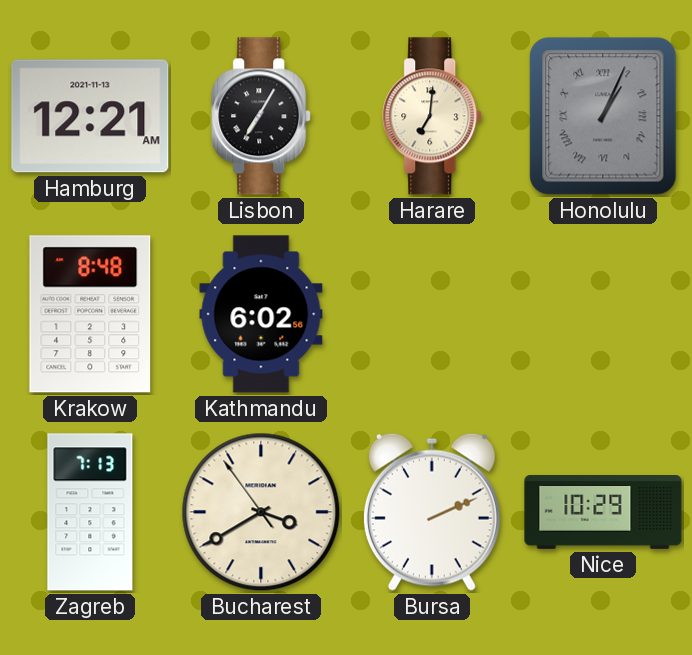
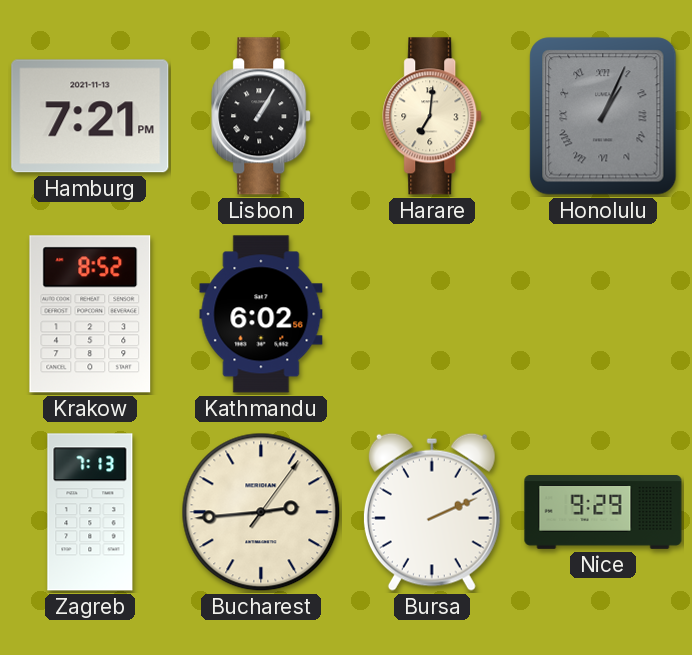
Hamburg: 12:21 -> 7:21 (90, 116)
Lisbon: 7:05 -> 1:05 (262, 116)
Krakow: 8:48 -> 8:52 (90, 314)
Bucharest: 3:39 -> 2:44 (261, 512)
Nice: 10:29 -> 9:29 (603, 513)
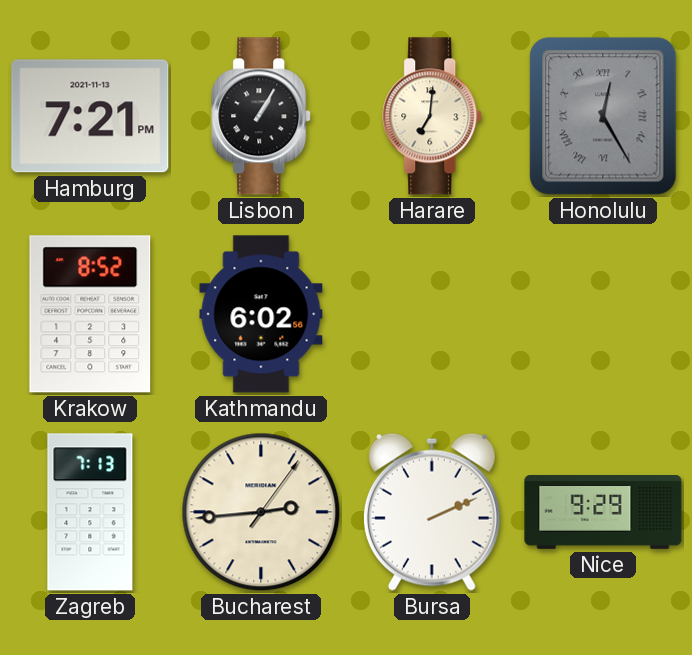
Honolulu: 1:04 -> 12:25 (603, 116)
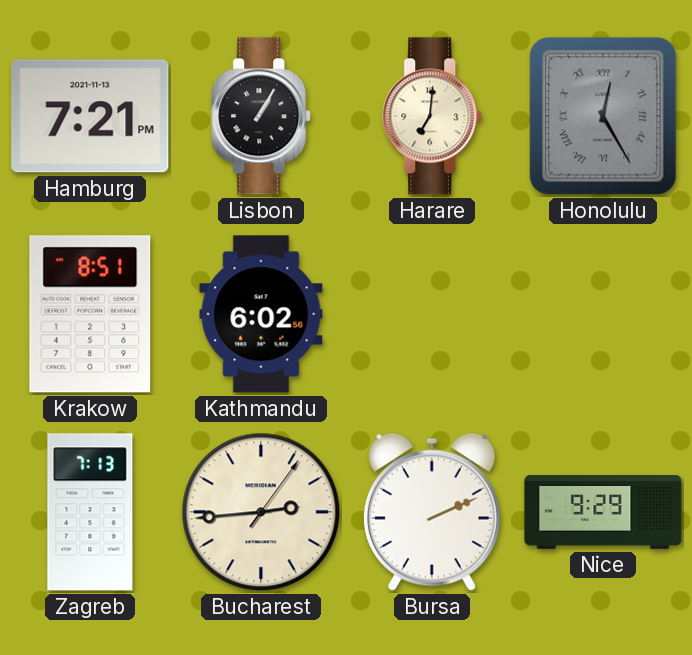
Krakow: 8:52 -> 8:51 (90, 314)
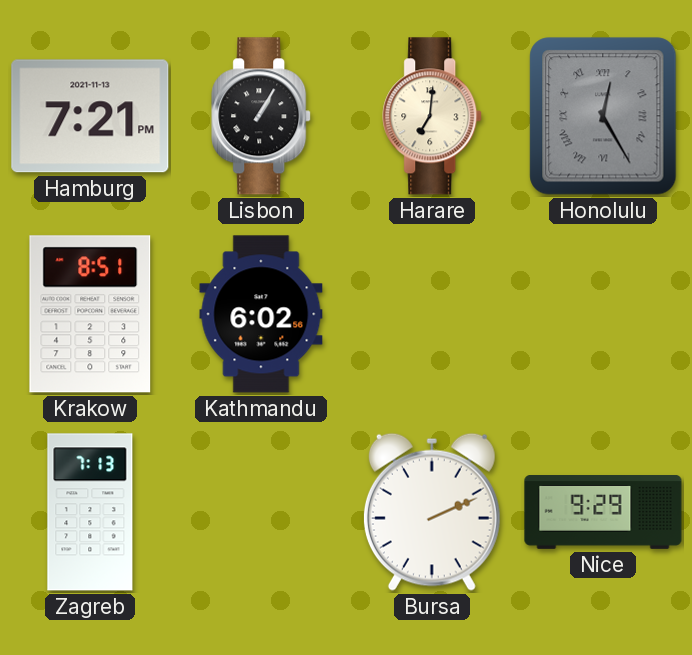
Bucharest: 2:44 -> none (261, 512)
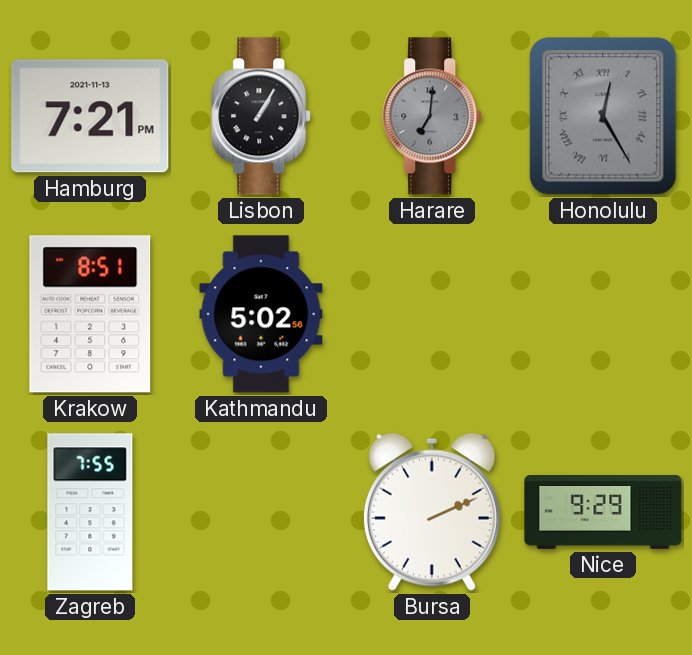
Harare dial: cream -> grey (433, 116)
Kathmandu: 6:02 -> 5:02 (261, 314)
Zagreb: 7:13 -> 7:55 (90, 512)
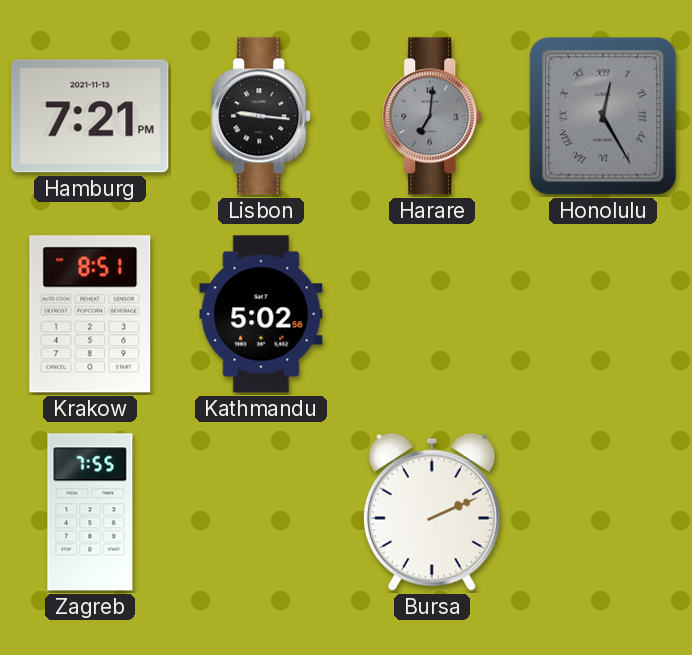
Lisbon: 1:05 -> 9:16 (262, 116)
Nice: 9:29 -> none (603, 513)
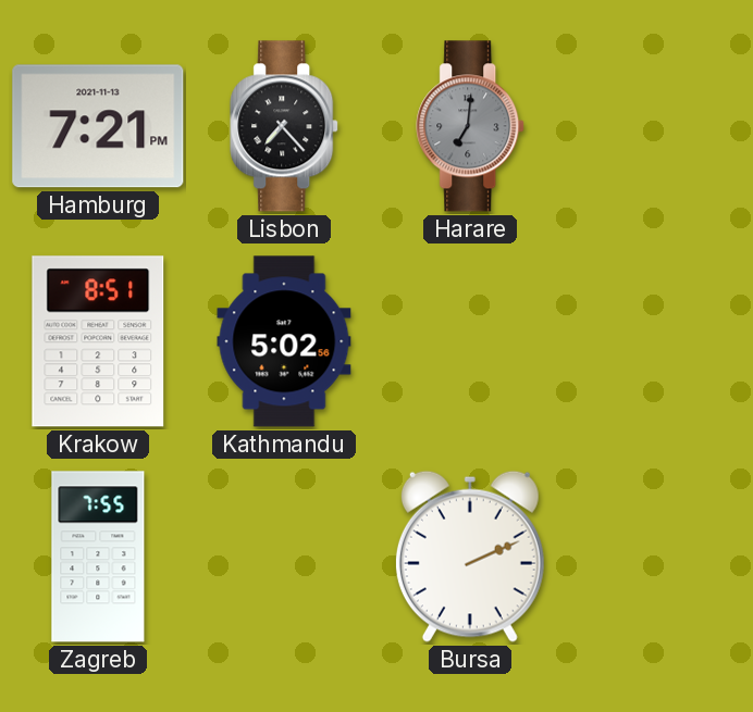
Lisbon: 9:16 -> 7:23 (285, 126)
Honolulu: 12:25 -> none (603, 116)
